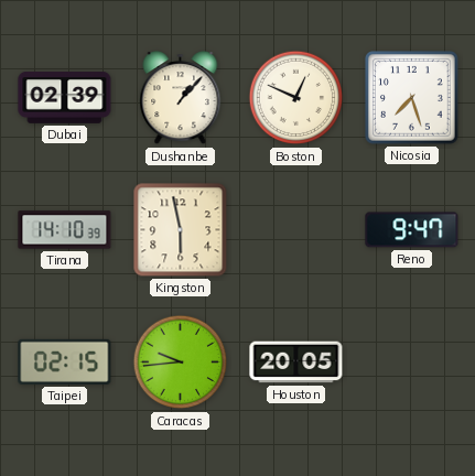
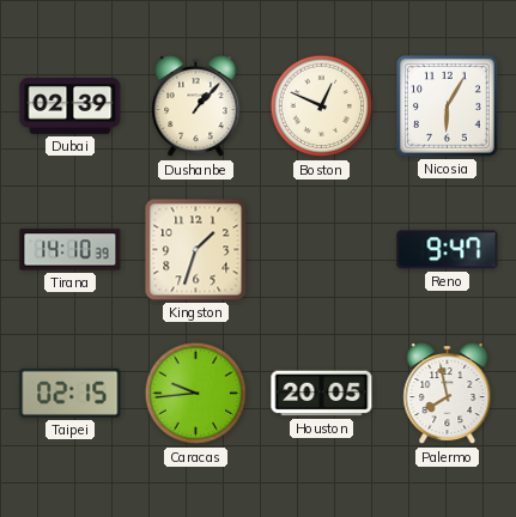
Nicosia: 7:27 -> 6:05 (448, 107)
Kingston: 5:58 -> 1:33 (196, 250)
Palermo: none -> 7:58 (448, 394)
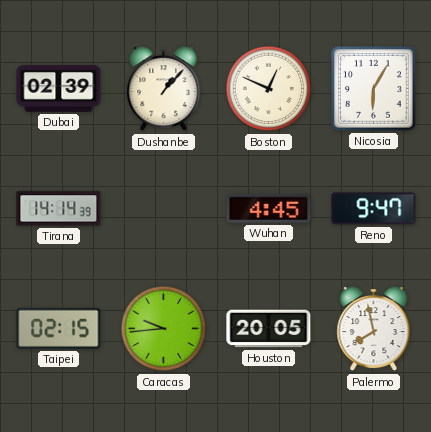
Tirana: 14:10 -> 14:14 (59, 209)
Kingston: 1:33 -> none (196, 250)
Wuhan: none -> 4:45 (269, 208)
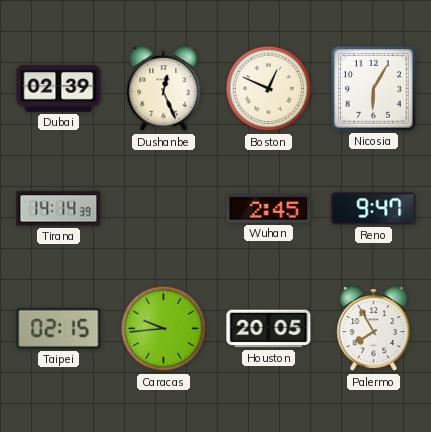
Dushanbe: 1:07 -> 12:26 (164, 89)
Wuhan: 4:45 -> 2:45 (269, 208)
Palermo: 7:58 -> 7:55 (374, 329)
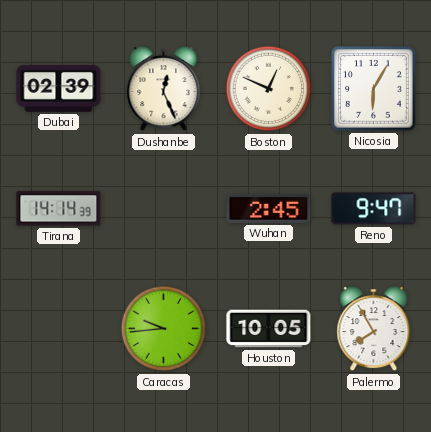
Taipei: 02:15 -> none (59, 328)
Houston: 20:05 -> 10:05 (269, 329)
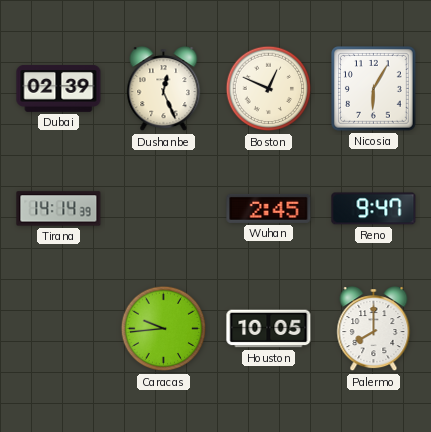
Palermo: 7:55 -> 8:00 (374, 329)
